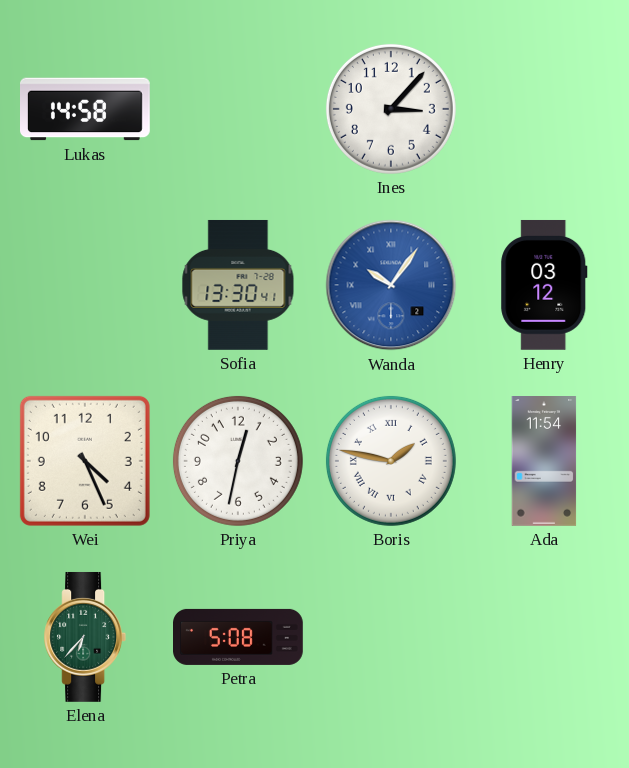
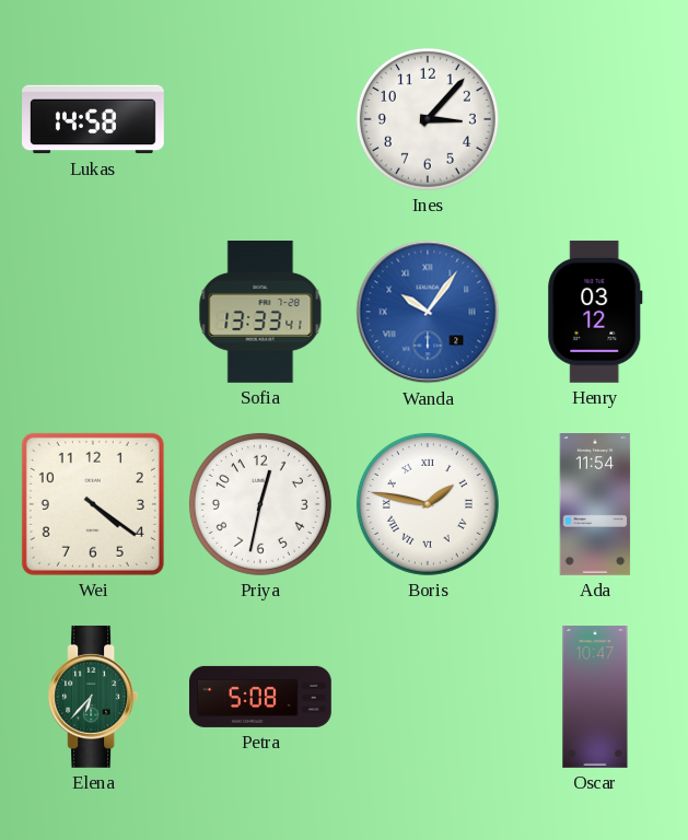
Sofia: 13:30 -> 13:33 (260, 312)
Wei: 4:26 -> 4:21 (93, 504)
Oscar: none -> 10:47 (595, 698)
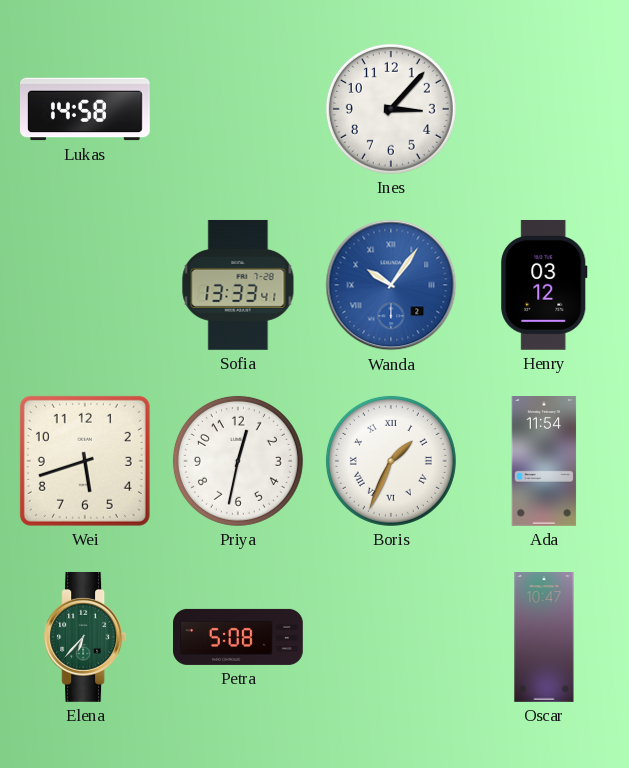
Wei: 4:21 -> 5:42 (85, 461)
Boris: 1:47 -> 1:34 (391, 461)
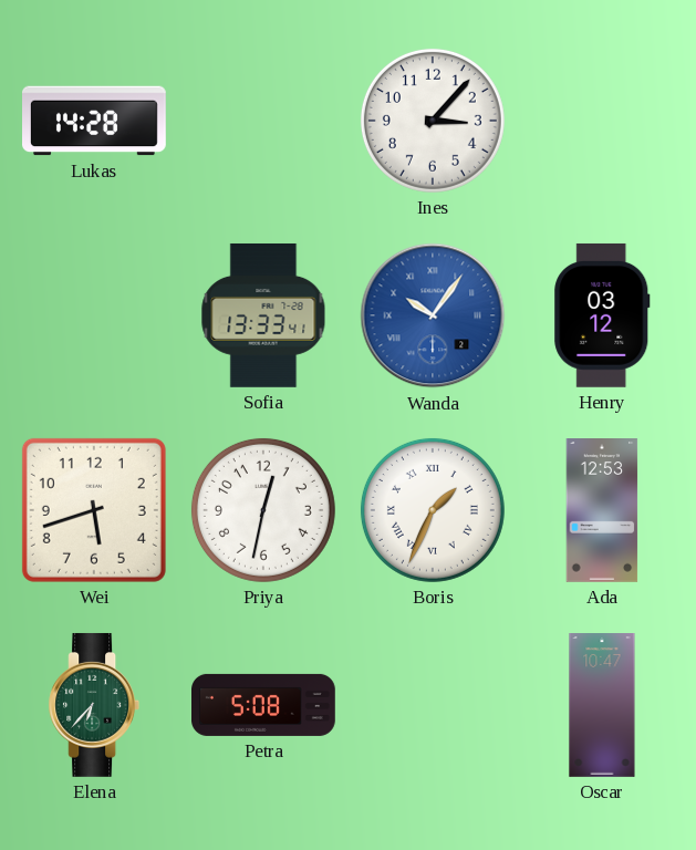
Lukas: 14:58 -> 14:28 (95, 121)
Ada: 11:54 -> 12:53 (602, 511)
